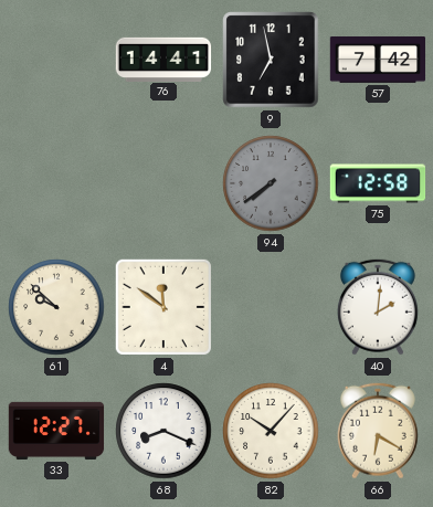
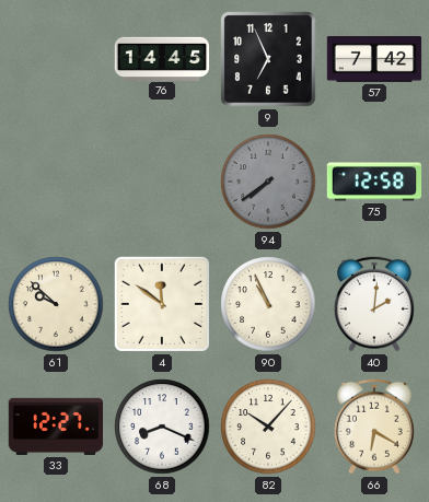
76: 14:41 -> 14:45 (162, 58)
9: 6:58 -> 6:56 (268, 59)
90: none -> 10:56 (268, 304)
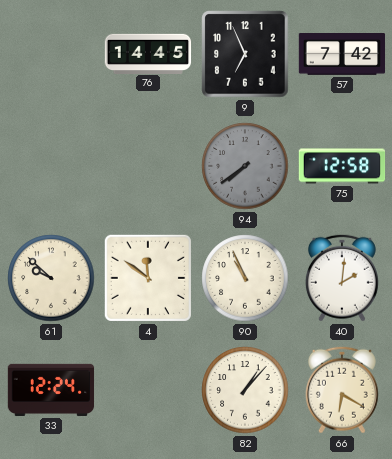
33: 12:27 -> 12:24 (51, 390)
68: 8:19 -> none (162, 427)
82: 10:07 -> 1:07 (245, 390)
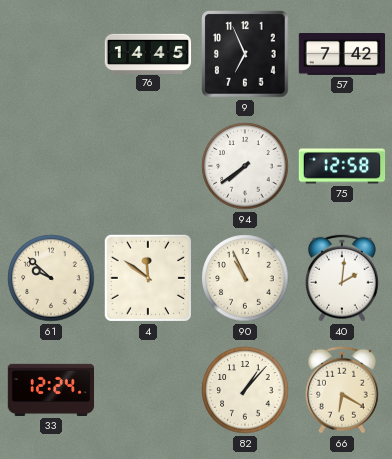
94 dial: grey -> white (245, 166)
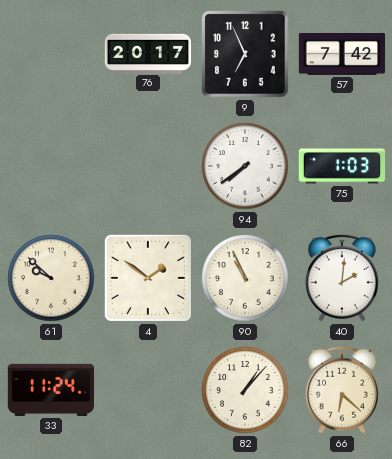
76: 14:45 -> 20:17 (148, 53)
75: 12:58 -> 1:03 (342, 166)
4: 11:51 -> 1:51 (148, 278)
33: 12:24 -> 11:24 (51, 390)
66: 6:20 -> 6:22 (342, 390)
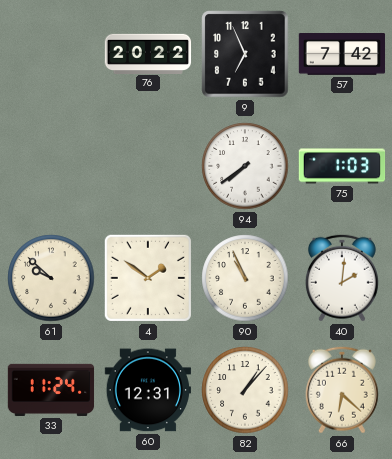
76: 20:17 -> 20:22 (148, 53)
60: none -> 12:31 (147, 390)
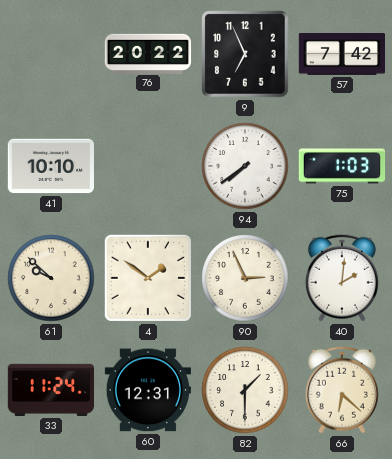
41: none -> 10:10 (50, 166)
90: 10:56 -> 2:56 (245, 278)
82: 1:07 -> 1:30 (245, 390)
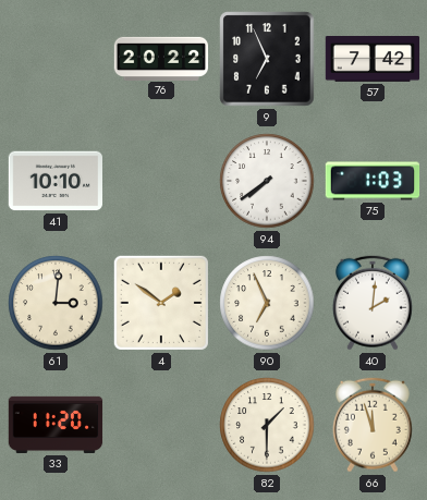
61: 9:52 -> 3:01 (56, 303)
90: 2:56 -> 6:56 (267, 303)
33: 11:24 -> 11:20 (56, 425)
60: 12:31 -> none (147, 390)
66: 6:22 -> 11:57 (373, 425)
